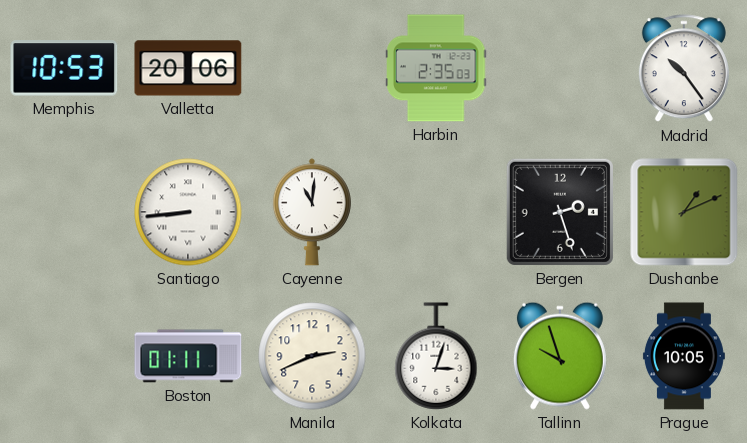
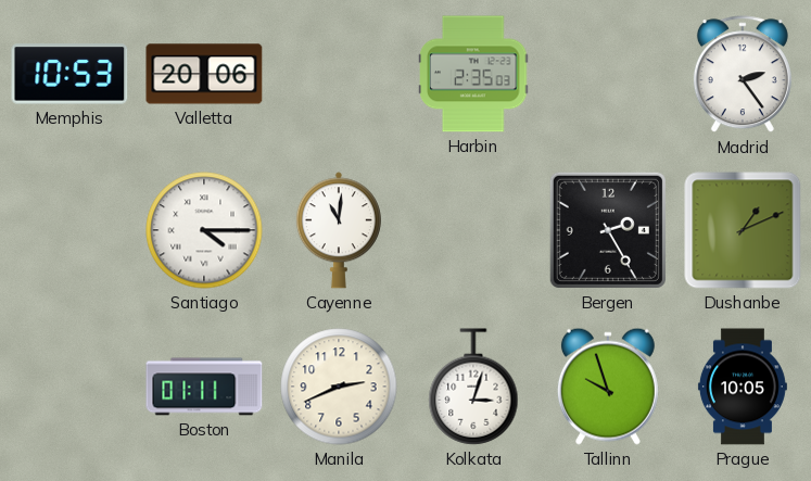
Madrid: 10:24 -> 2:24 (743, 75)
Santiago: 8:44 -> 4:15 (204, 230)
Bergen: 2:27 -> 2:25 (608, 230)
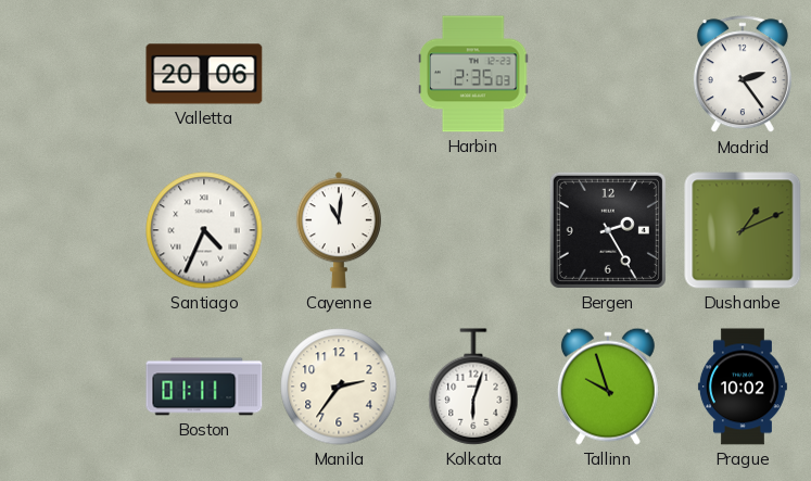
Memphis: 10:53 -> none (69, 74)
Santiago: 4:15 -> 4:34 (204, 230)
Manila: 2:41 -> 2:36 (339, 387)
Kolkata: 3:03 -> 6:03 (473, 387)
Prague: 10:05 -> 10:02 (743, 387)
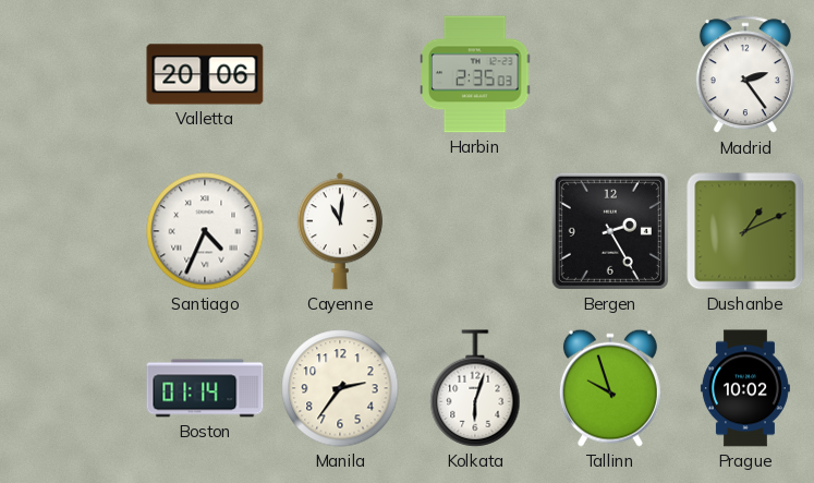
Boston: 01:11 -> 01:14 (205, 388)
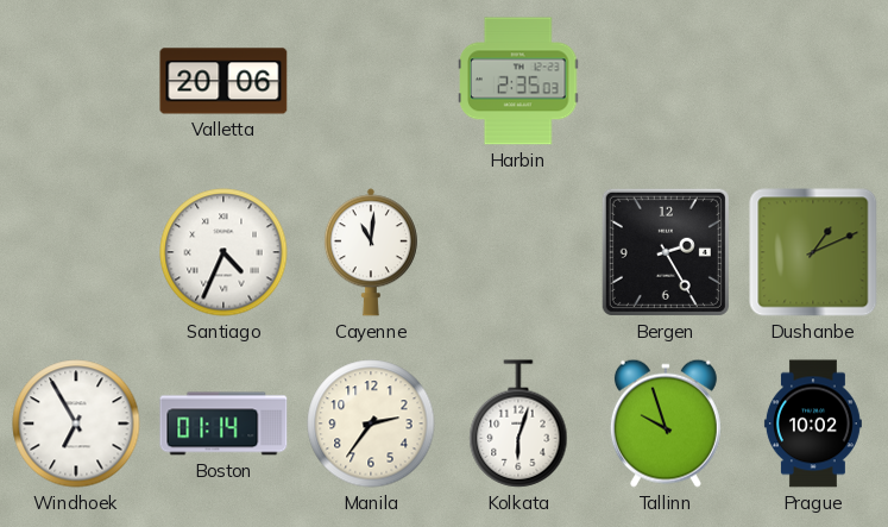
Madrid: 2:24 -> none (745, 75)
Windhoek: none -> 6:55 (76, 424)
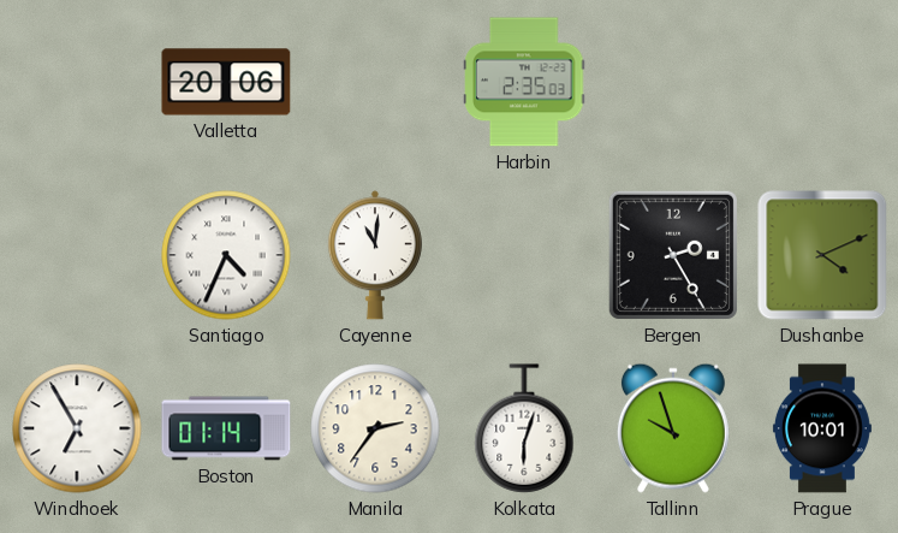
Dushanbe: 1:11 -> 4:11 (822, 255)
Prague: 10:02 -> 10:01 (822, 428)
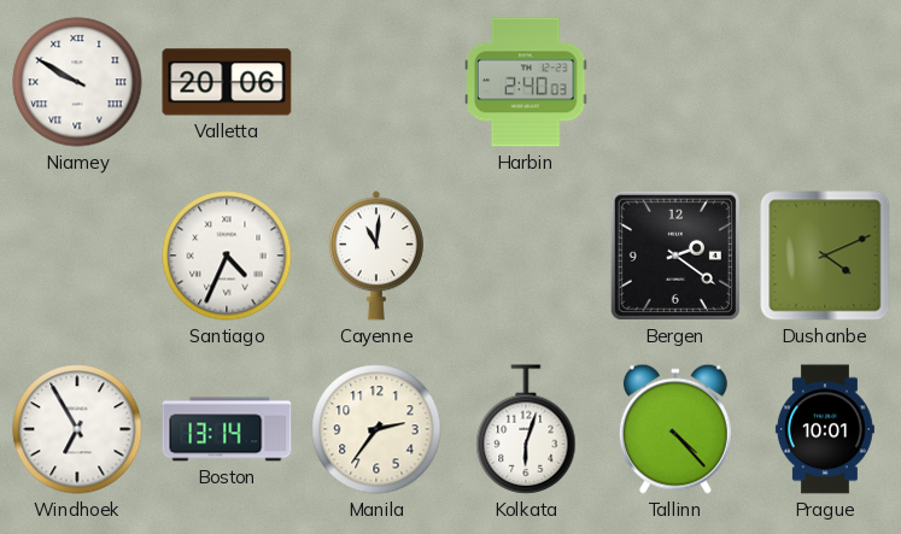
Niamey: none -> 9:50 (77, 82)
Harbin: 2:35 -> 2:40 (526, 82)
Bergen: 2:25 -> 2:21 (675, 256)
Boston: 01:14 -> 13:14 (227, 429)
Tallinn: 9:57 -> 4:23 (675, 429)
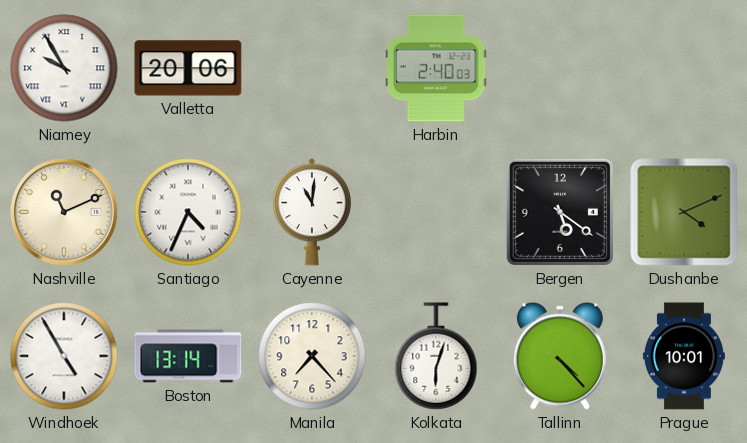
Niamey: 9:50 -> 9:55 (64, 68)
Nashville: none -> 11:11 (64, 212)
Bergen: 2:21 -> 5:21 (560, 212)
Windhoek: 6:55 -> 4:55 (64, 356)
Manila: 2:36 -> 7:23 (312, 356)
